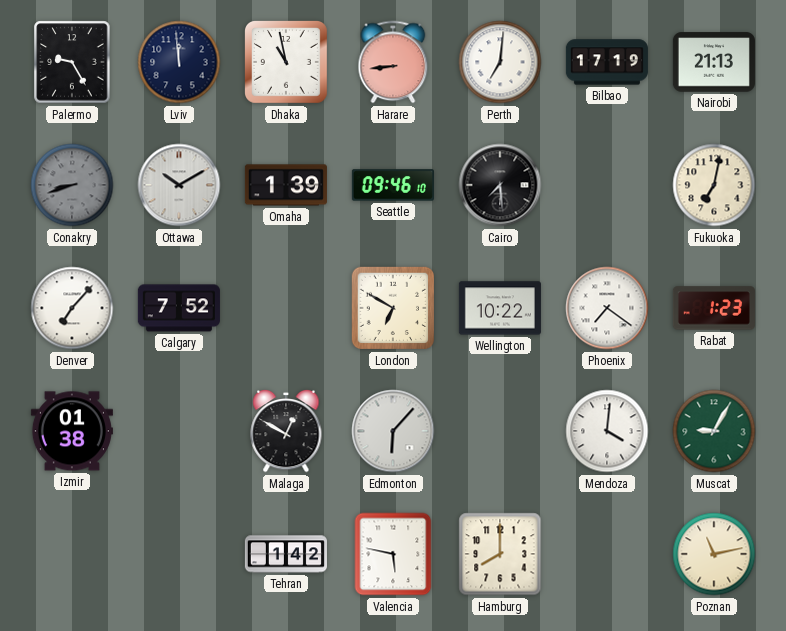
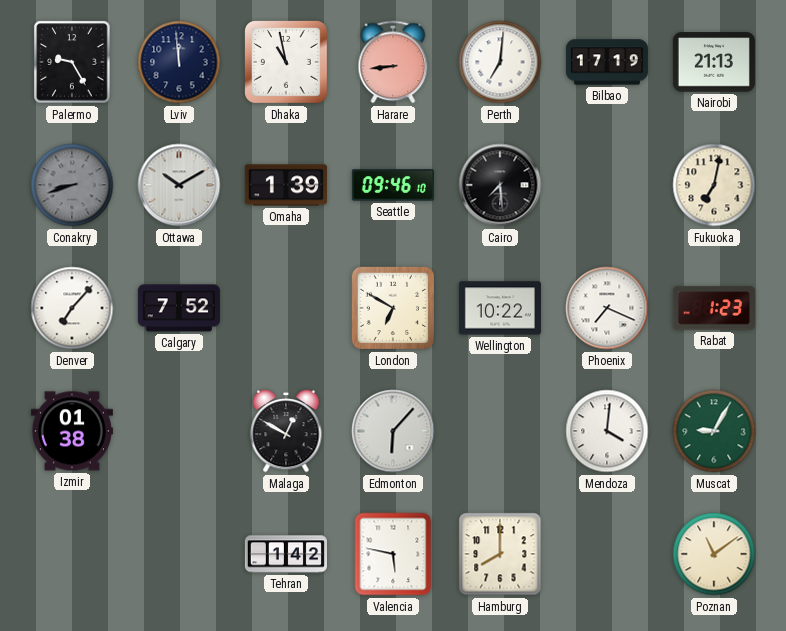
Phoenix: 7:21 -> 7:19 (607, 308)
Poznan: 11:13 -> 11:09 (714, 554)
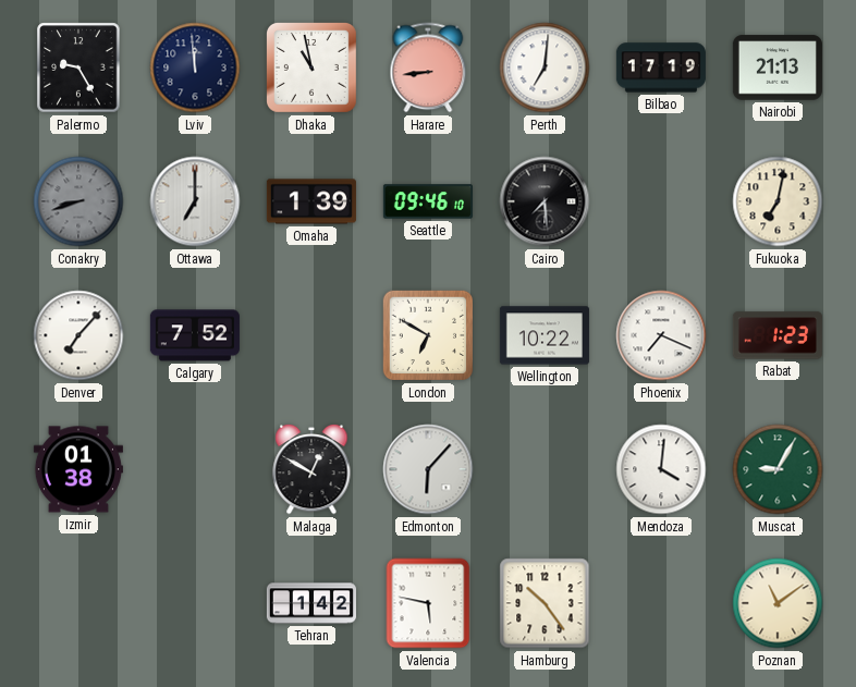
Ottawa: 10:10 -> 7:00 (195, 201)
Hamburg: 8:00 -> 10:24 (545, 603)
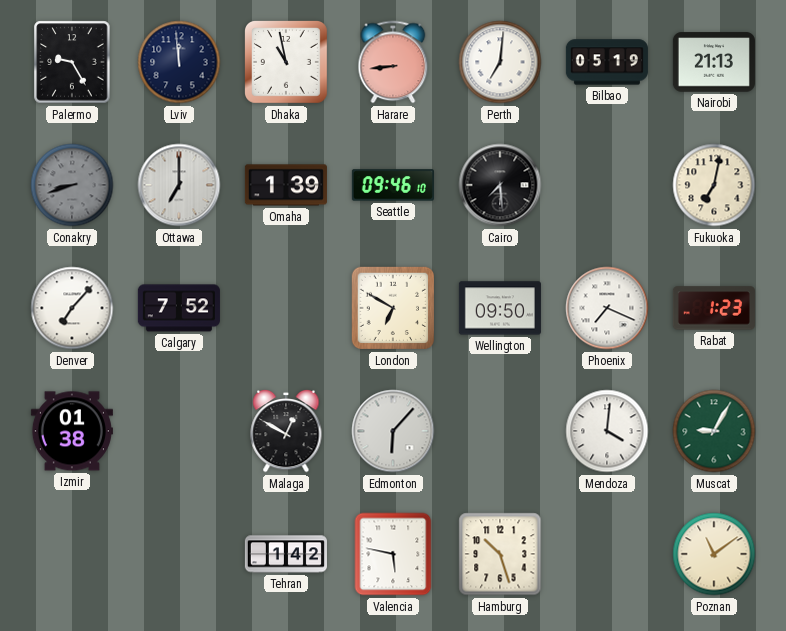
Bilbao: 17:19 -> 05:19 (607, 62)
Wellington: 10:22 -> 09:50 (500, 308)
Hamburg: 10:24 -> 10:27 (500, 554)
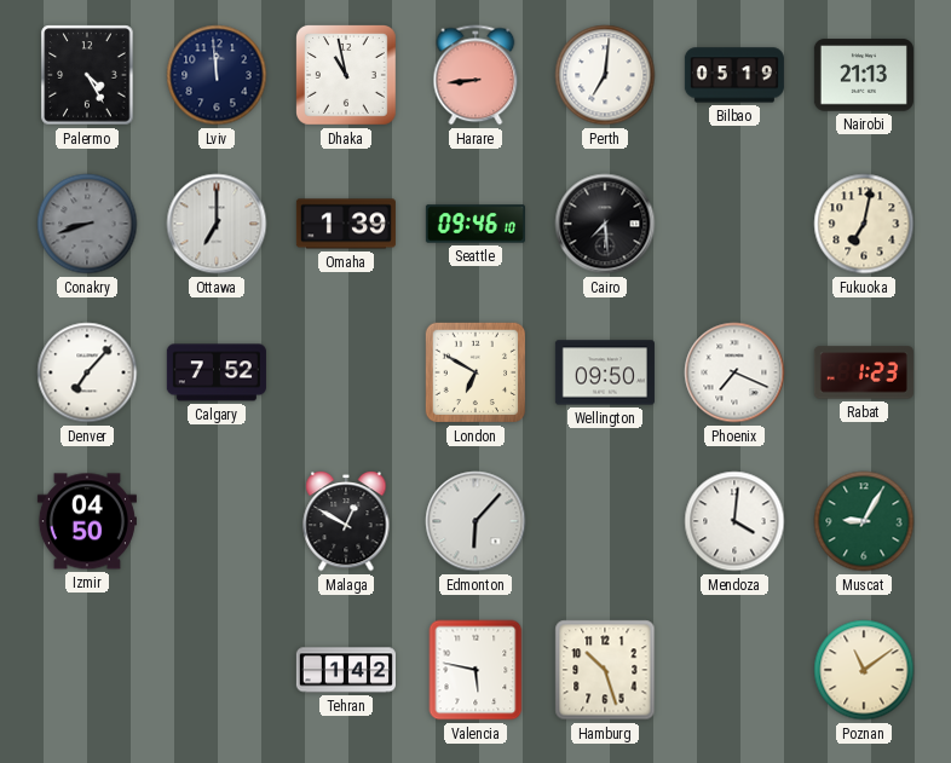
Palermo: 9:25 -> 4:25 (87, 75)
Izmir: 01:38 -> 04:50 (87, 521)
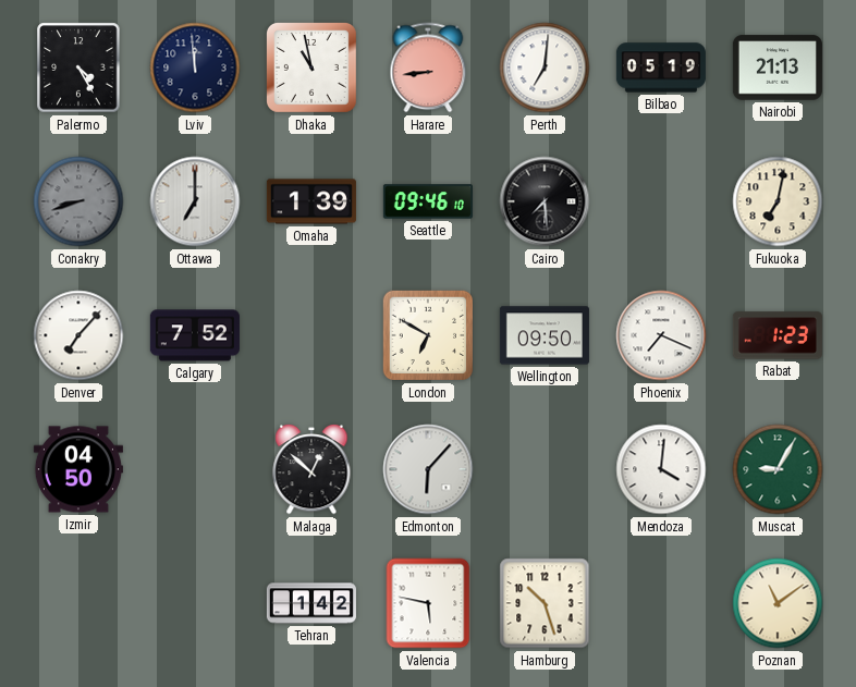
Malaga: 12:50 -> 12:52 (311, 469)
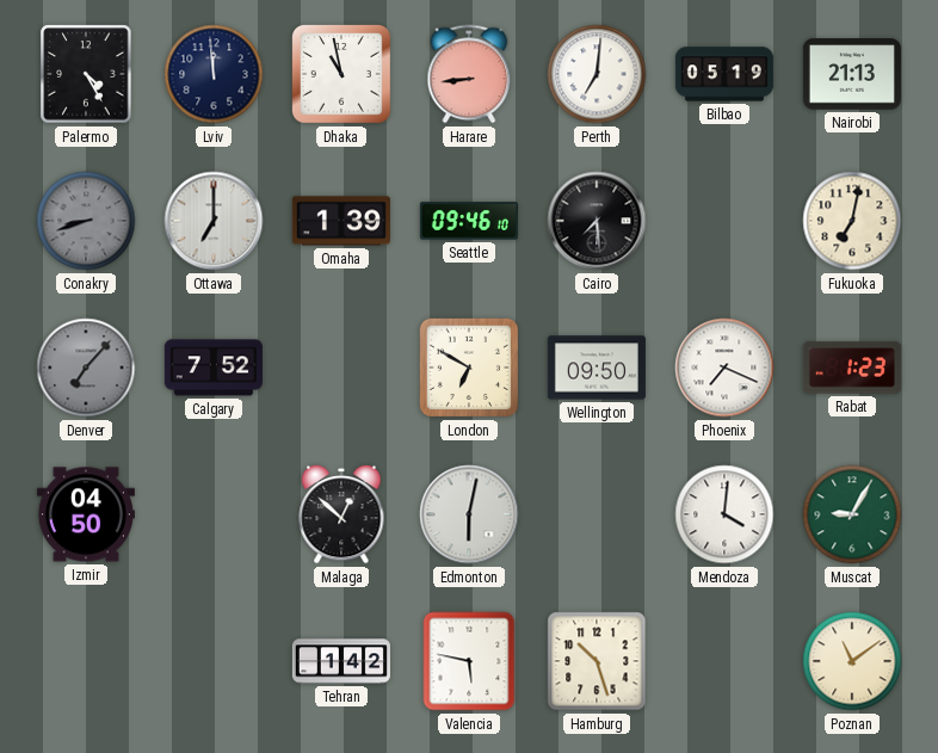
Denver dial: white -> grey (86, 368)
Edmonton: 6:07 -> 6:02 (469, 514)
